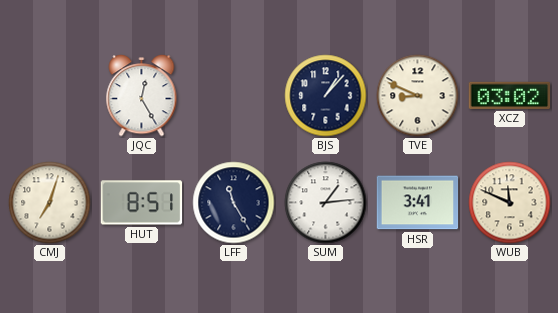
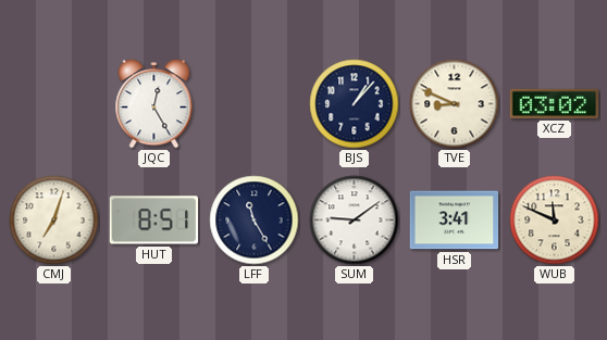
SUM: 1:14 -> 9:09 (355, 221)
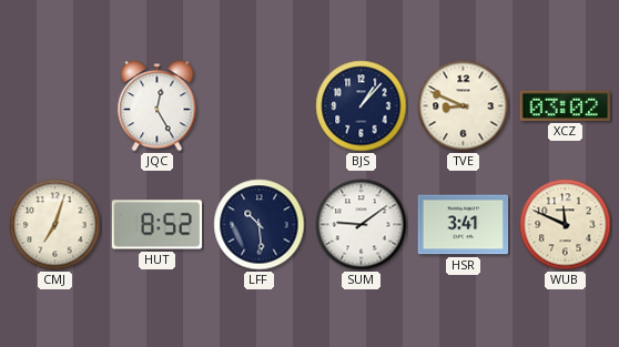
HUT: 8:51 -> 8:52 (158, 225)
LFF: 11:25 -> 10:29 (260, 225)
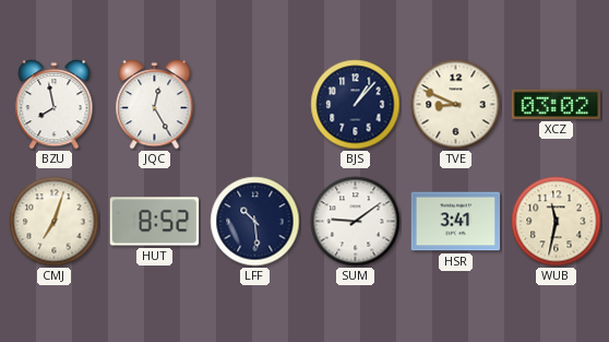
BZU: none -> 7:58 (55, 105)
WUB: 11:49 -> 11:32 (557, 222)
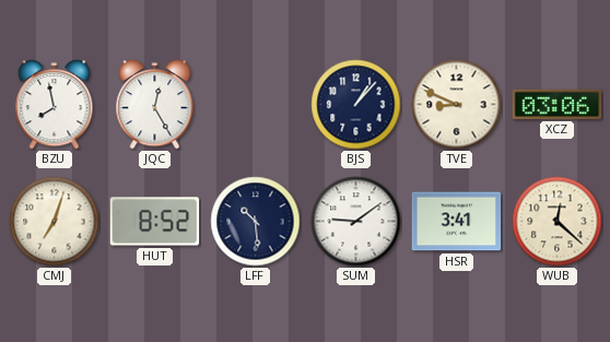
XCZ: 03:02 -> 03:06 (558, 104)
WUB: 11:32 -> 12:22 (558, 222)
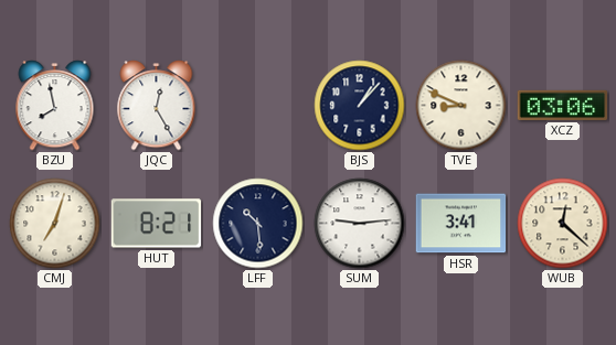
HUT: 8:52 -> 8:21 (157, 224)
SUM: 9:09 -> 9:14 (360, 224)
